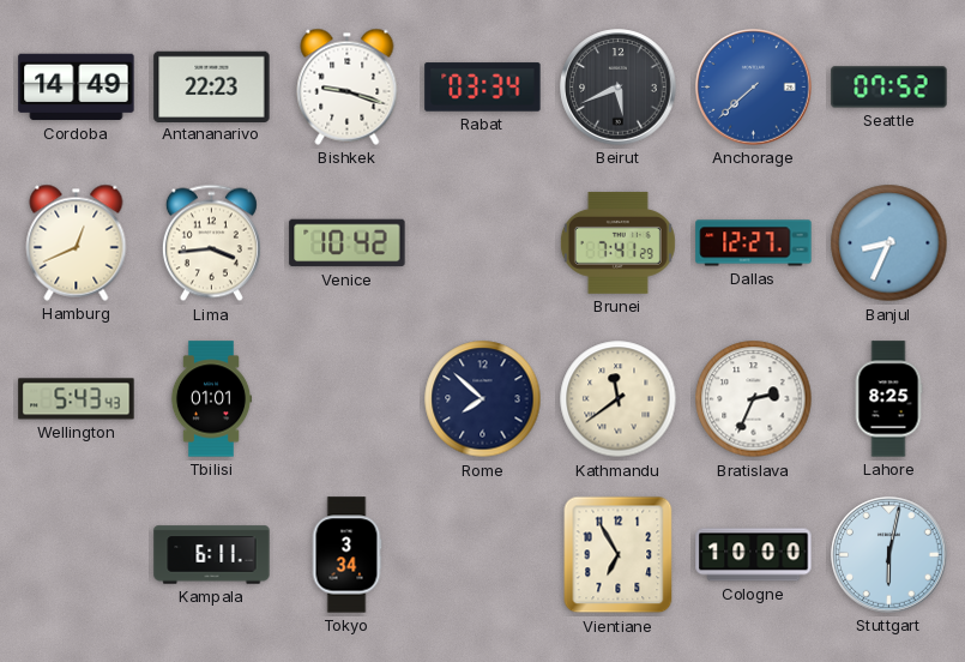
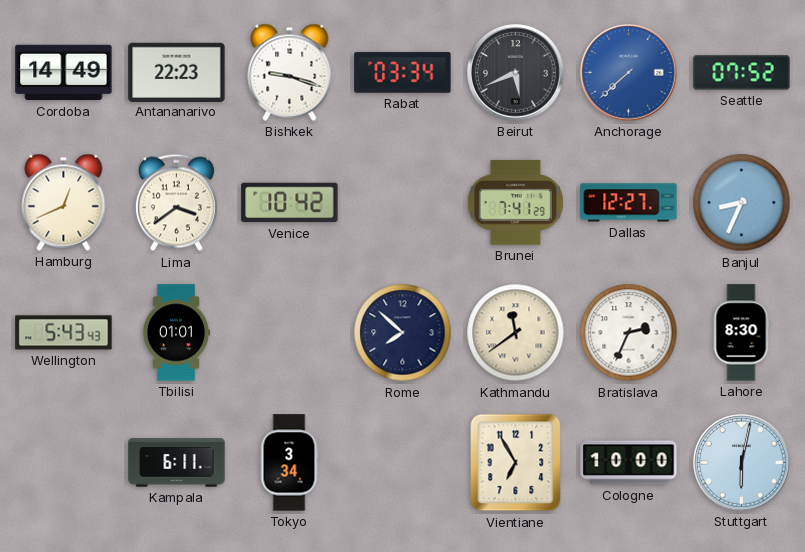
Lima: 3:44 -> 3:39 (176, 203)
Lahore: 8:25 -> 8:30 (741, 333)
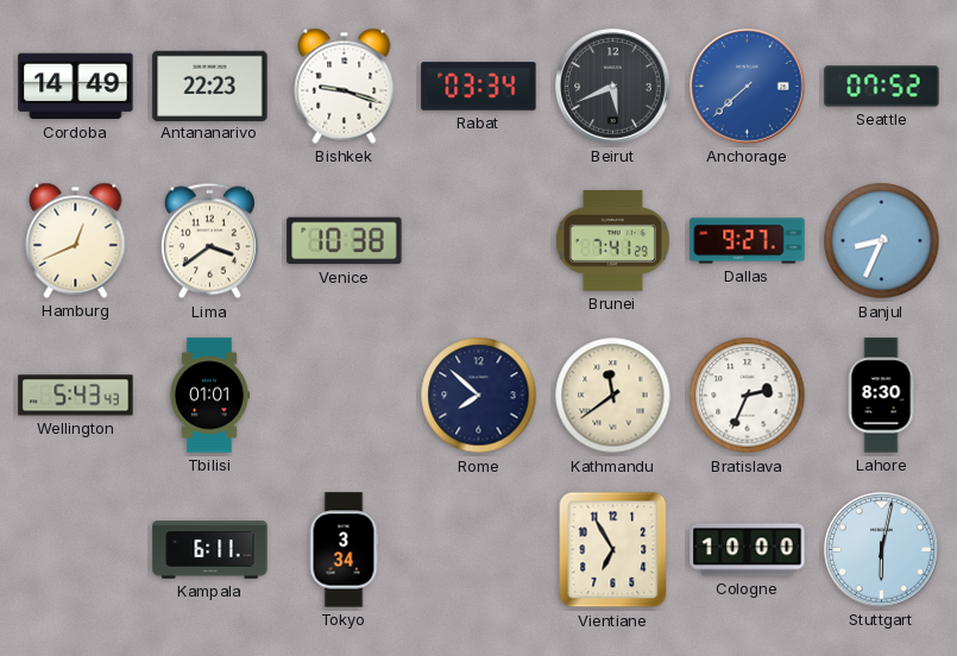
Venice: 10:42 -> 10:38 (345, 241)
Dallas: 12:27 -> 9:27 (748, 241)
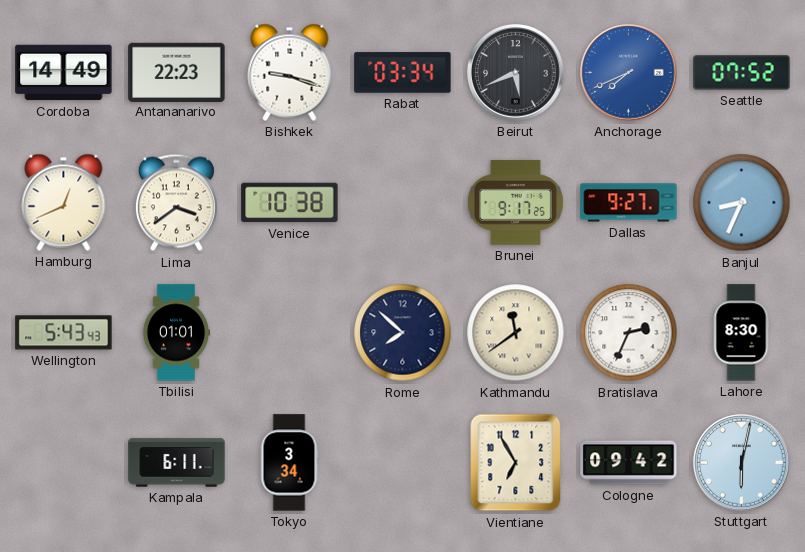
Anchorage: 7:38 -> 7:41 (629, 73)
Brunei: 7:41 -> 9:17 (515, 202)
Cologne: 10:00 -> 09:42 (629, 463)
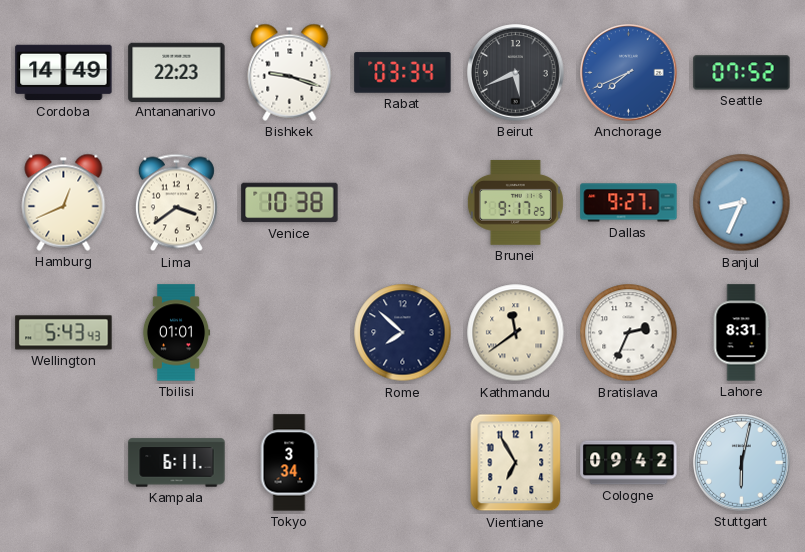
Lahore: 8:30 -> 8:31 (741, 333)
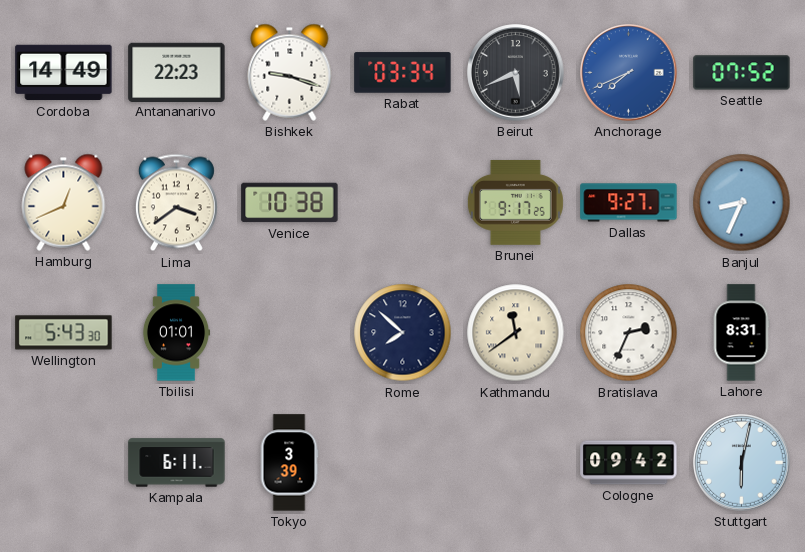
Wellington: 5:43:43 -> 5:43:30 (64, 333)
Tokyo: 3:34 -> 3:39 (289, 463)
Vientiane: 6:55 -> none (516, 463)
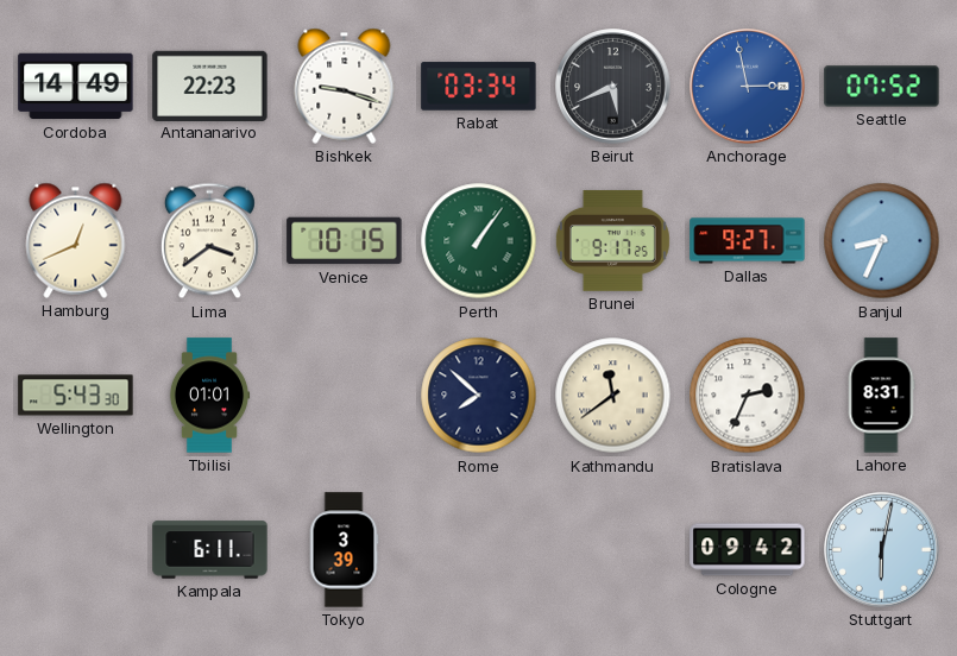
Anchorage: 7:41 -> 2:58 (748, 87)
Venice: 10:38 -> 10:15 (345, 241)
Perth: none -> 1:06 (479, 241)
